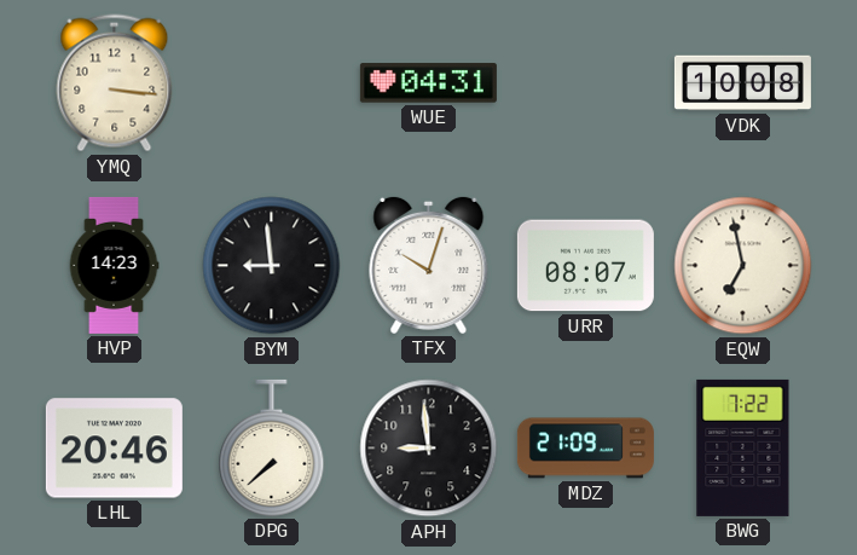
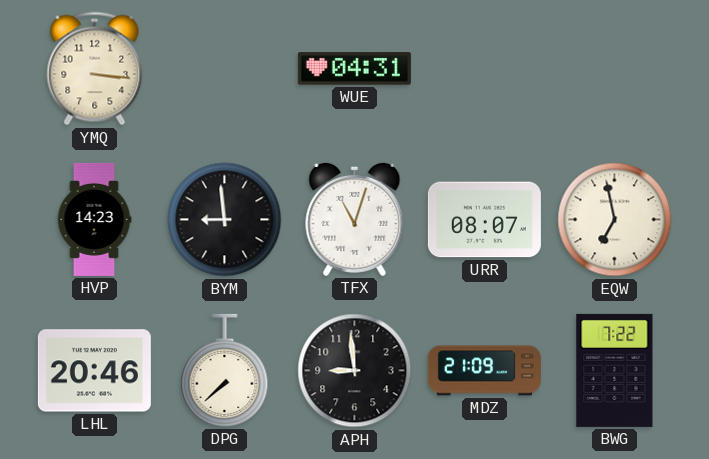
VDK: 10:08 -> none (742, 83)
TFX: 10:03 -> 11:03 (355, 219)
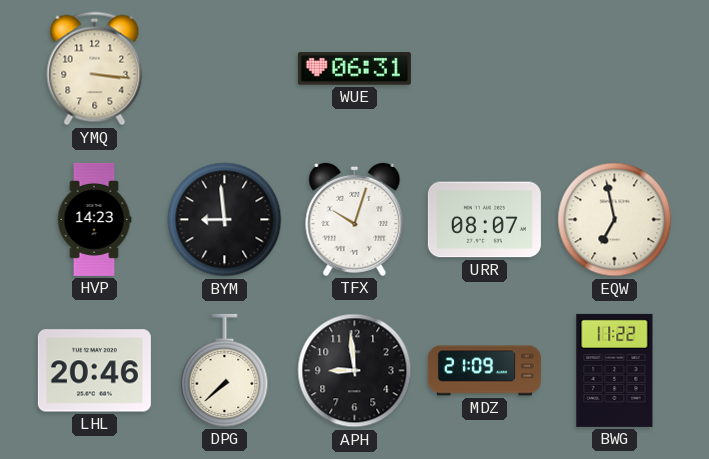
WUE: 04:31 -> 06:31 (354, 69)
TFX: 11:03 -> 10:03 (355, 219)
BWG: 7:22 -> 11:22 (615, 370)
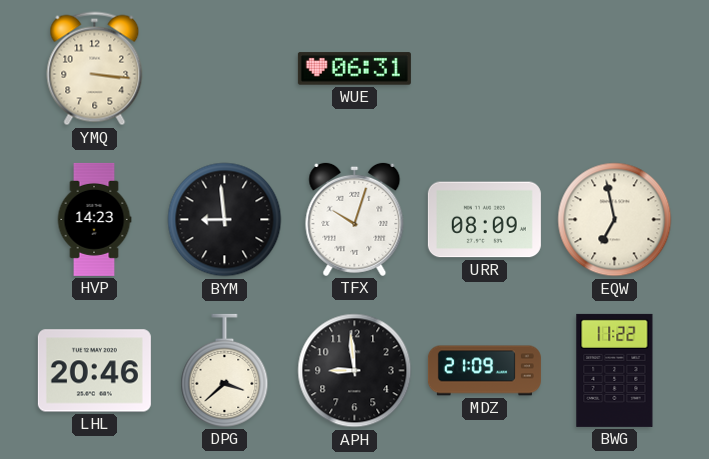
URR: 08:07 -> 08:09 (484, 220)
DPG: 7:38 -> 3:38 (225, 370)
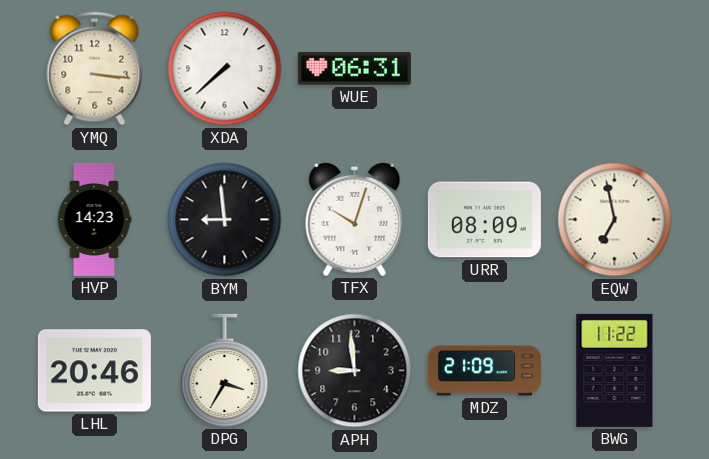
XDA: none -> 7:38 (225, 69)
DPG: 3:38 -> 3:35 (225, 370)
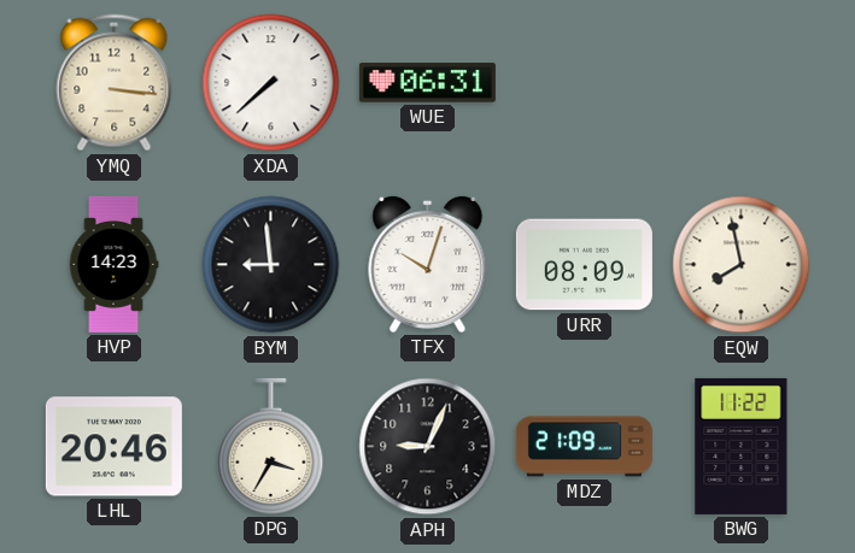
EQW: 6:58 -> 7:58 (742, 265)
APH: 8:59 -> 9:04 (428, 447)
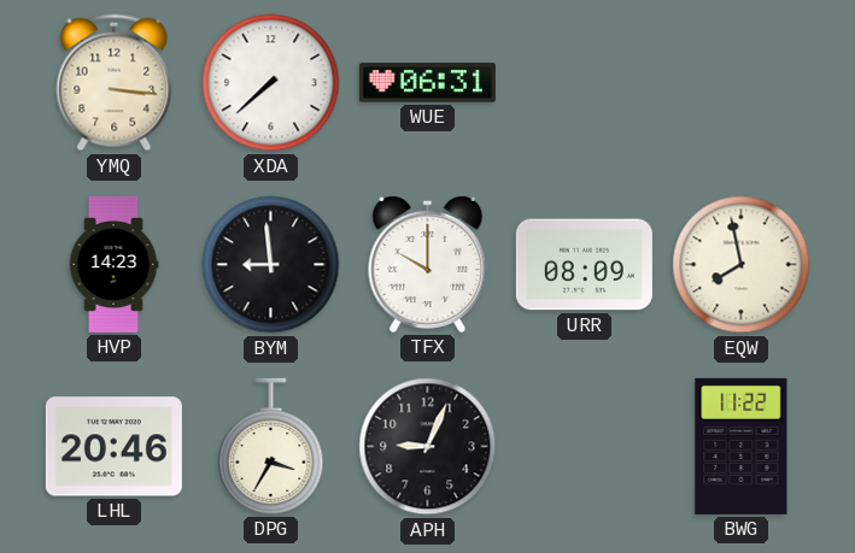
TFX: 10:03 -> 10:00 (428, 264)
MDZ: 21:09 -> none (584, 447)
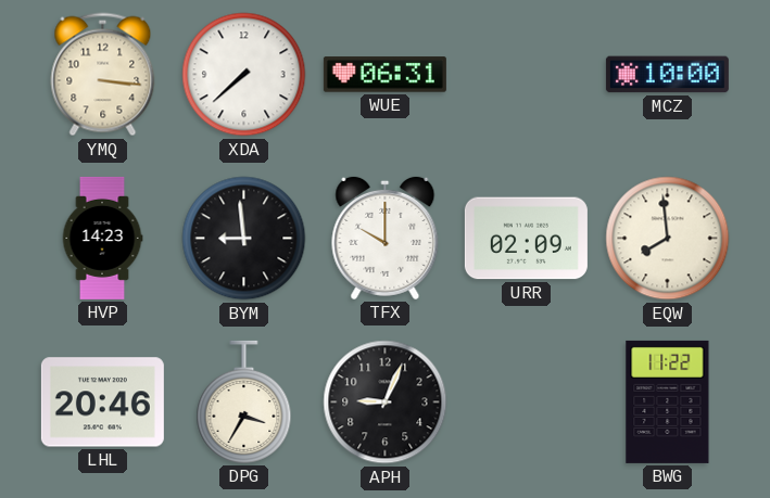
MCZ: none -> 10:00 (667, 75)
URR: 08:09 -> 02:09 (526, 239)
EQW: 7:58 -> 7:59 (668, 239)
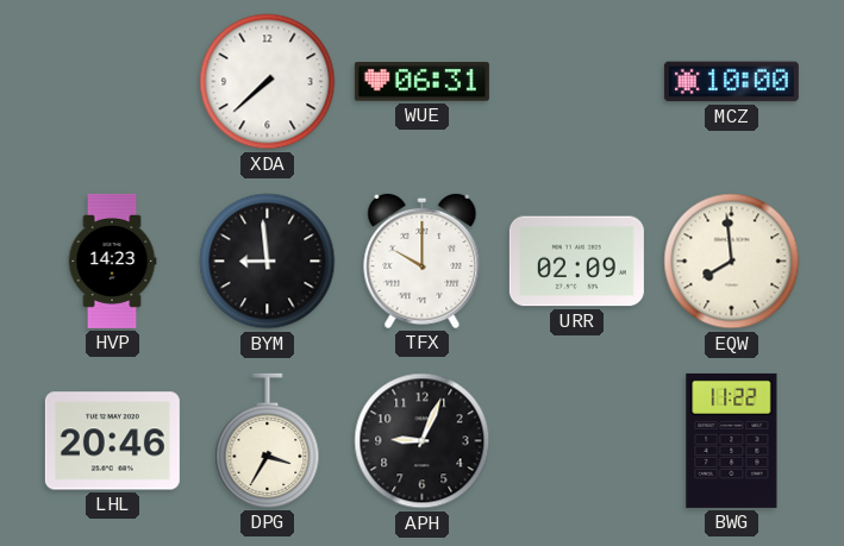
YMQ: 3:16 -> none (103, 75)
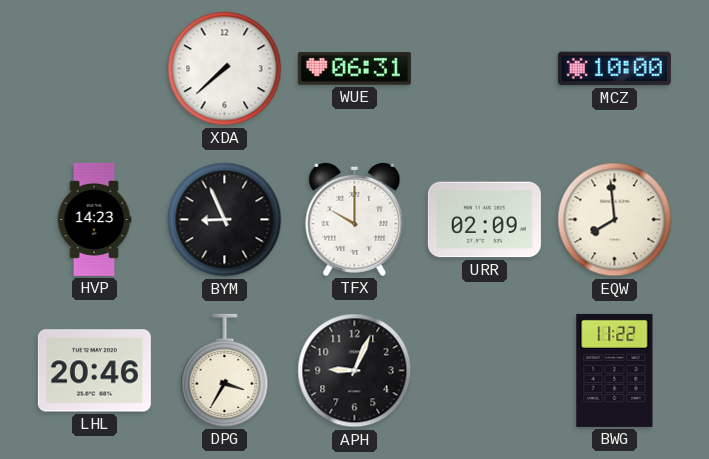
BYM: 8:59 -> 8:56 (225, 220)
